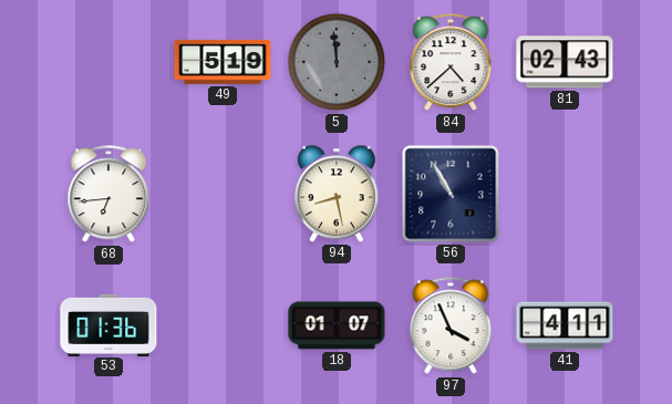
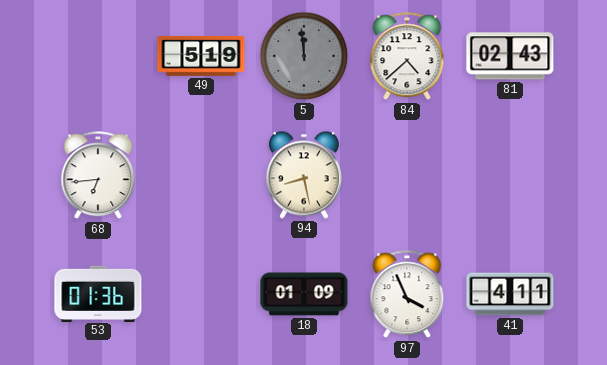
56: 10:55 -> none (451, 194)
18: 01:07 -> 01:09 (304, 294)
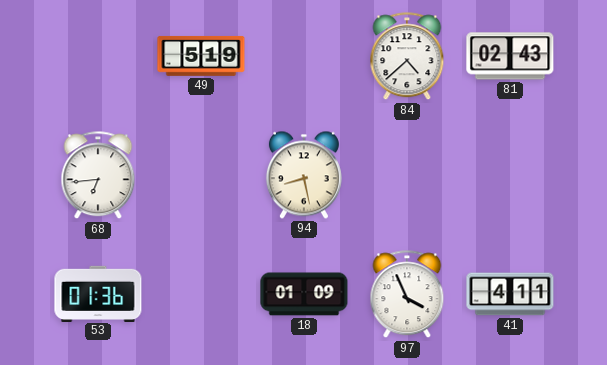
5: 11:59 -> none (304, 56)
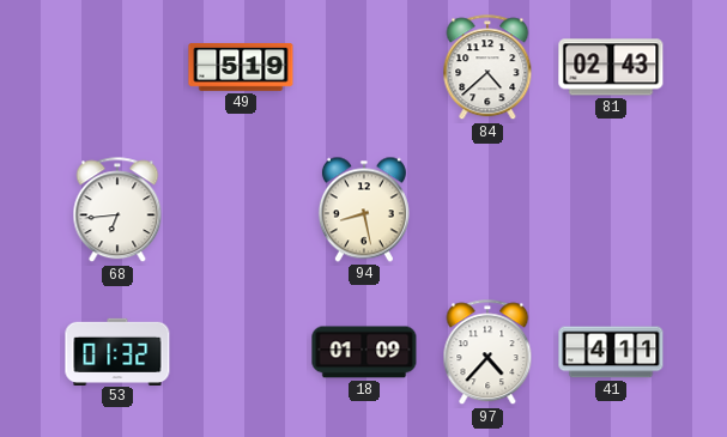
53: 01:36 -> 01:32 (117, 351)
97: 3:56 -> 4:37 (487, 353)
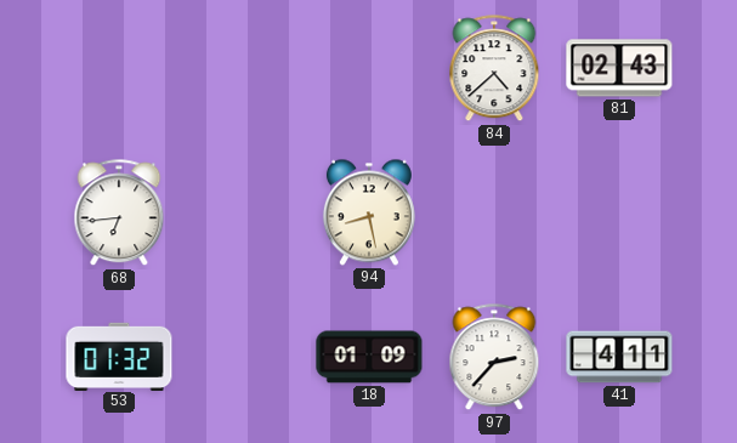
49: 5:19 -> none (241, 67)
97: 4:37 -> 2:37 (494, 358)
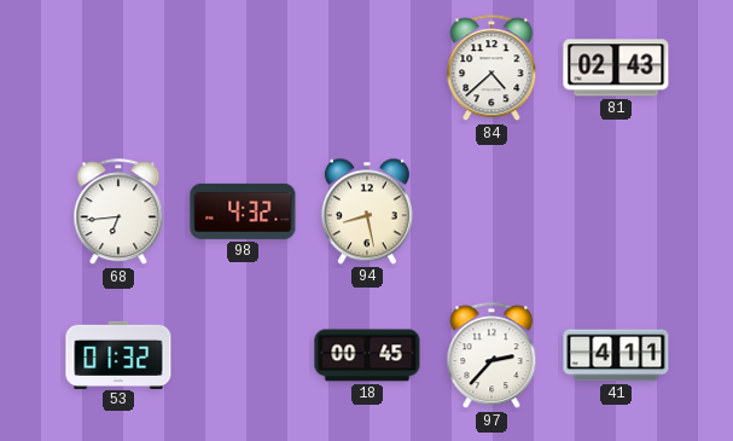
98: none -> 4:32 (243, 211)
18: 01:09 -> 00:45 (367, 355)
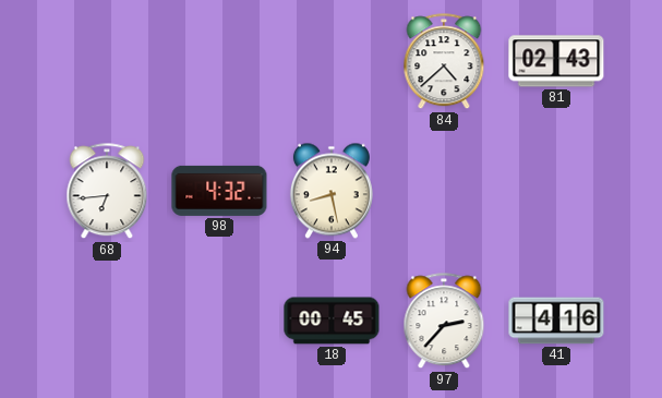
53: 01:32 -> none (118, 354)
41: 4:11 -> 4:16 (556, 321)
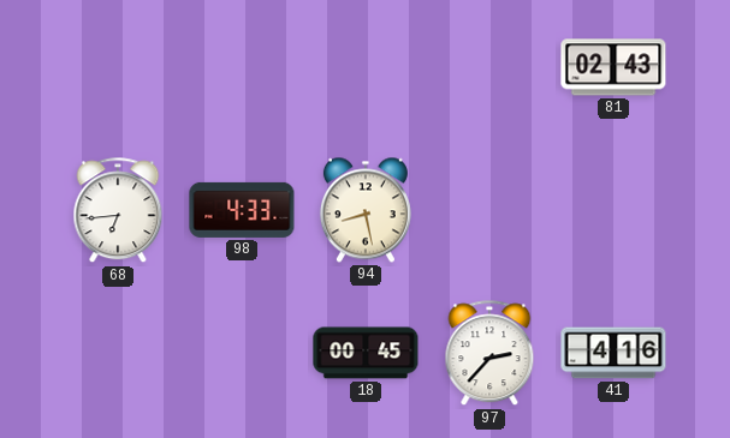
84: 4:38 -> none (444, 62)
98: 4:32 -> 4:33 (242, 210)
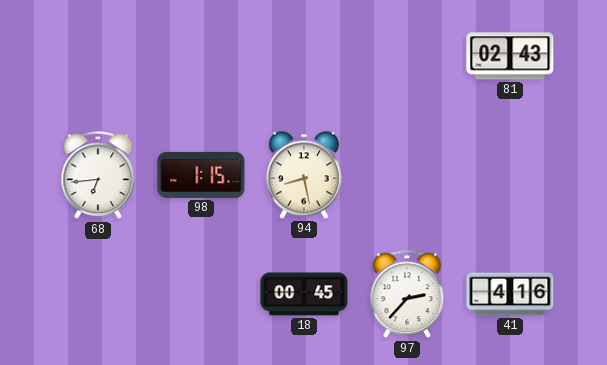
98: 4:33 -> 1:15 (201, 175)
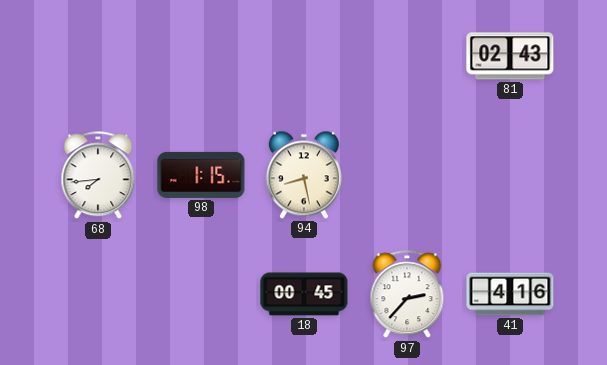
68: 6:44 -> 7:44 (98, 176)
